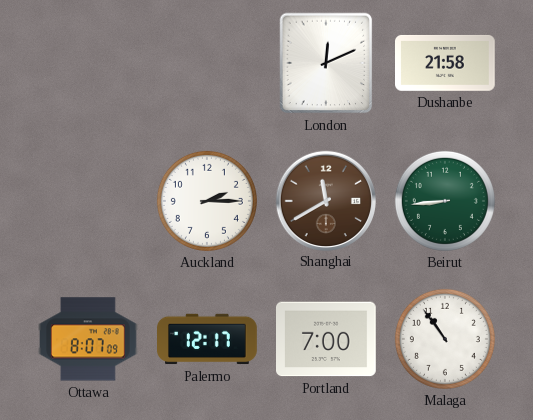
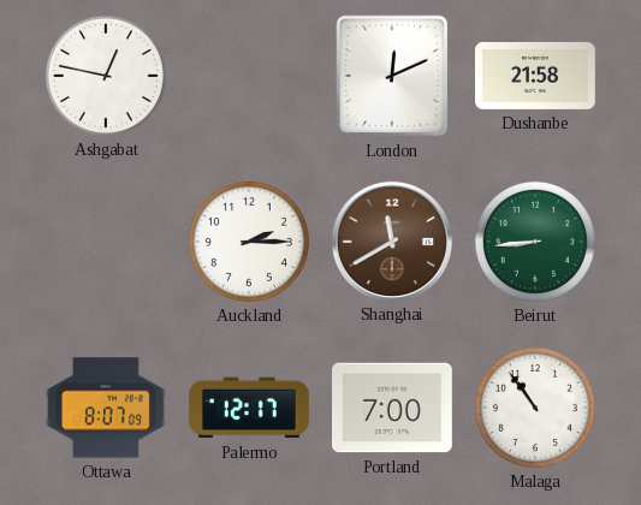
Ashgabat: none -> 12:47 (106, 76)
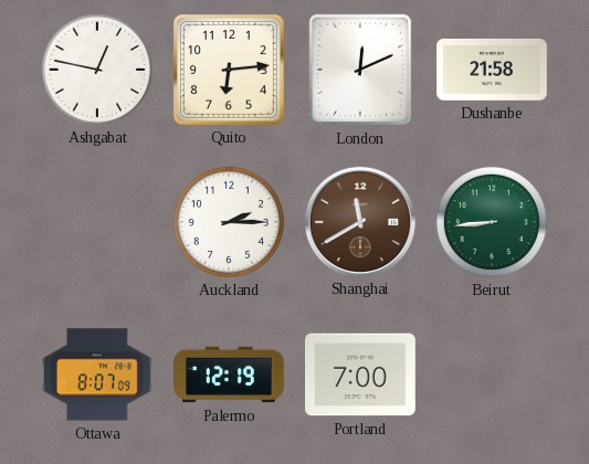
Quito: none -> 6:14 (229, 70)
Palermo: 12:17 -> 12:19 (230, 375)
Malaga: 10:54 -> none (535, 408)
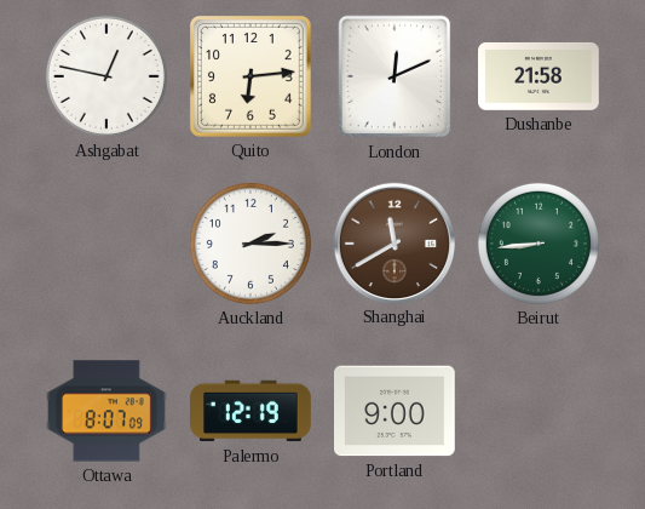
Portland: 7:00 -> 9:00 (396, 411)
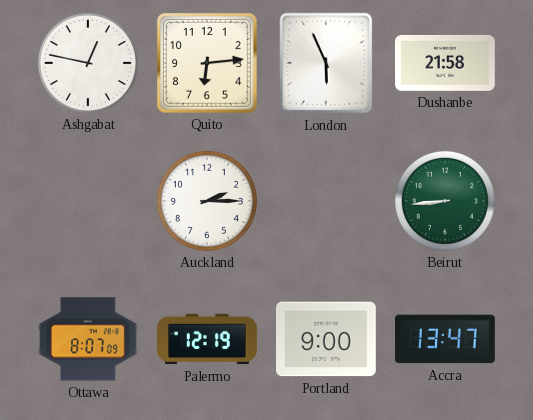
London: 12:11 -> 5:56 (326, 63)
Shanghai: 11:40 -> none (393, 242)
Accra: none -> 13:47 (446, 339)
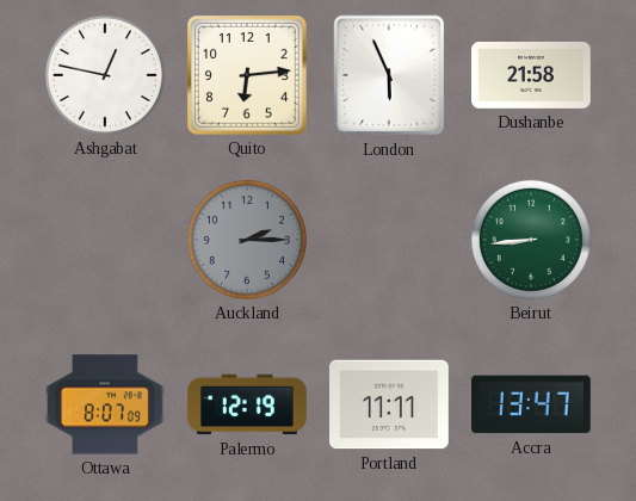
Auckland dial: white -> grey (247, 240)
Portland: 9:00 -> 11:11 (390, 404)
